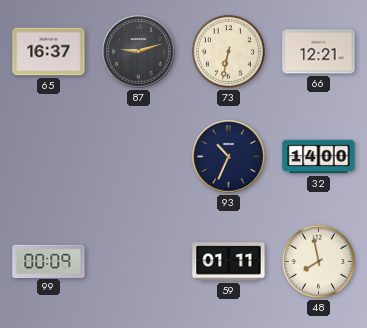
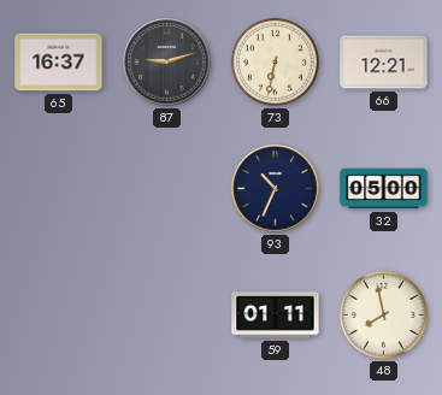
32: 14:00 -> 05:00 (384, 189)
99: 00:09 -> none (49, 261)
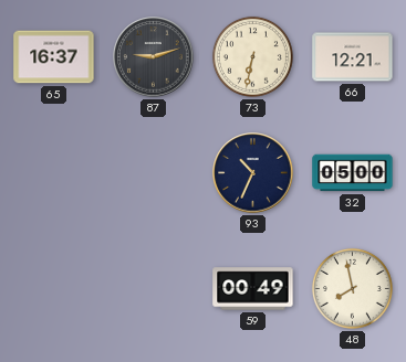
59: 01:11 -> 00:49 (253, 289)
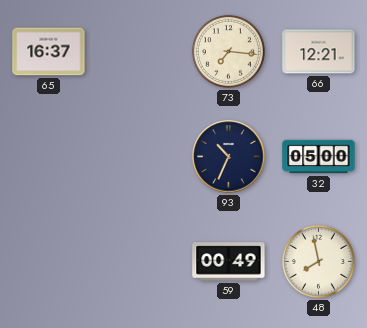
87: 9:12 -> none (154, 57)
73: 6:32 -> 7:16 (228, 51)
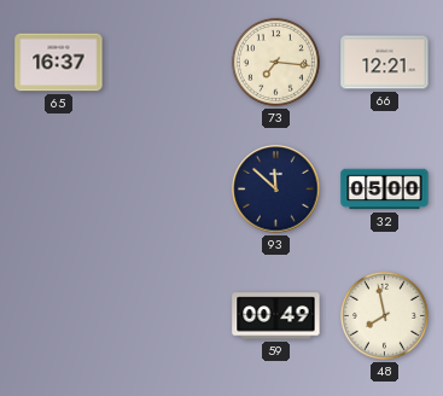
93: 10:34 -> 11:52 (276, 190)
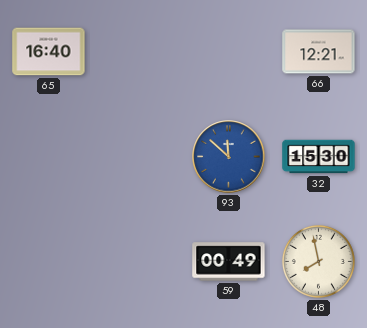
65: 16:37 -> 16:40 (49, 52)
73: 7:16 -> none (275, 62)
93 dial: navy -> blue (229, 157)
32: 05:00 -> 15:30 (319, 157)
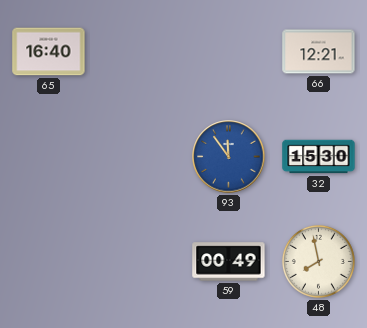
93: 11:52 -> 11:54 (229, 157)
